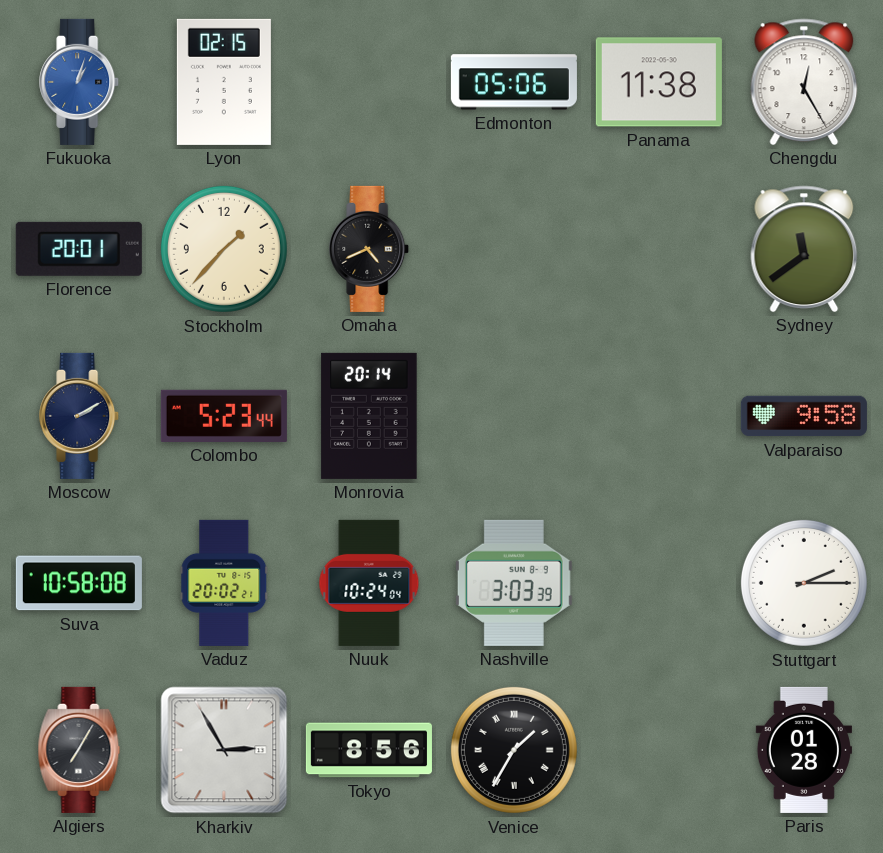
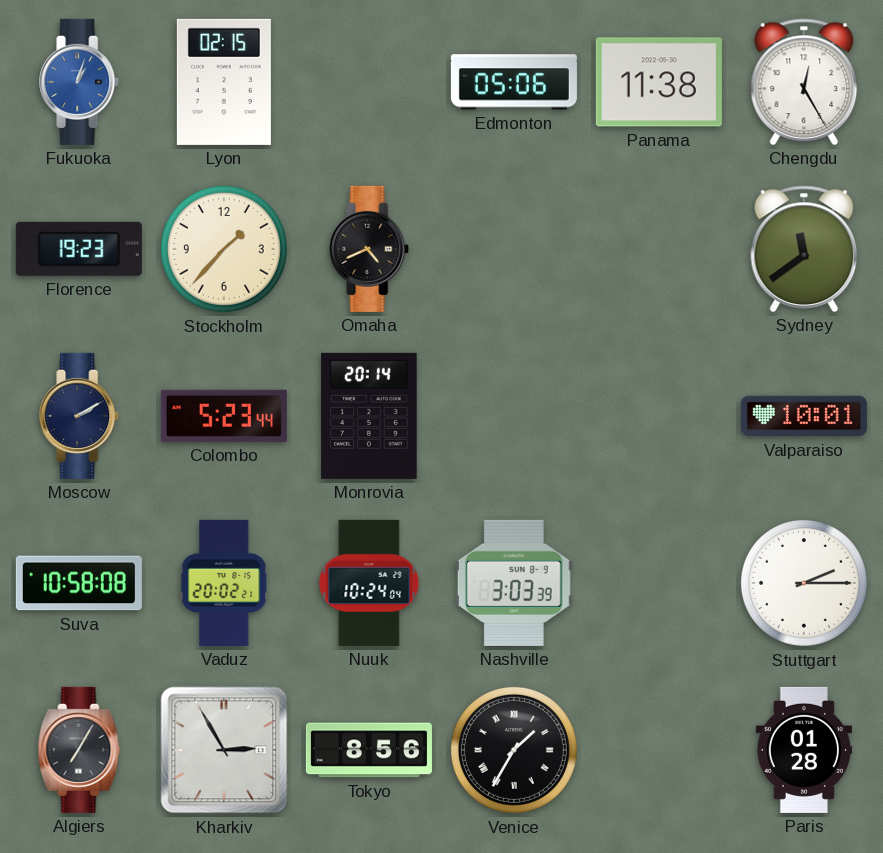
Florence: 20:01 -> 19:23 (79, 249)
Valparaiso: 9:58 -> 10:01 (804, 416)
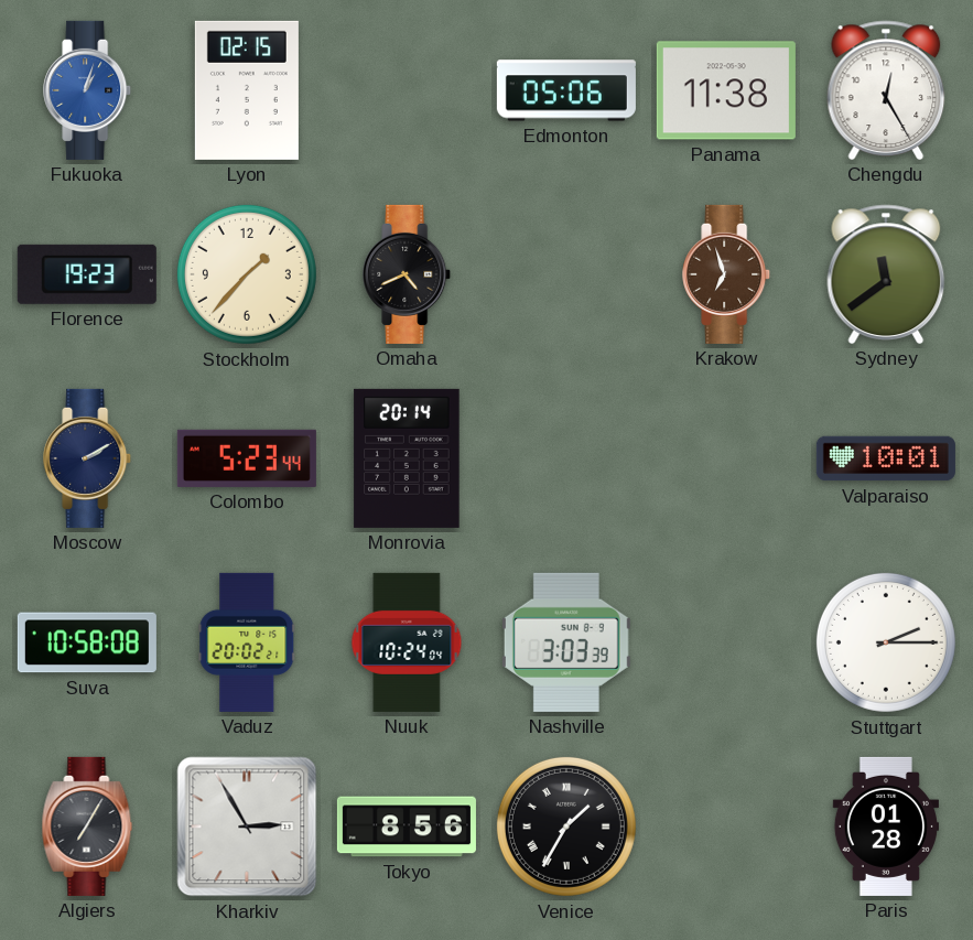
Krakow: none -> 6:57 (727, 274)
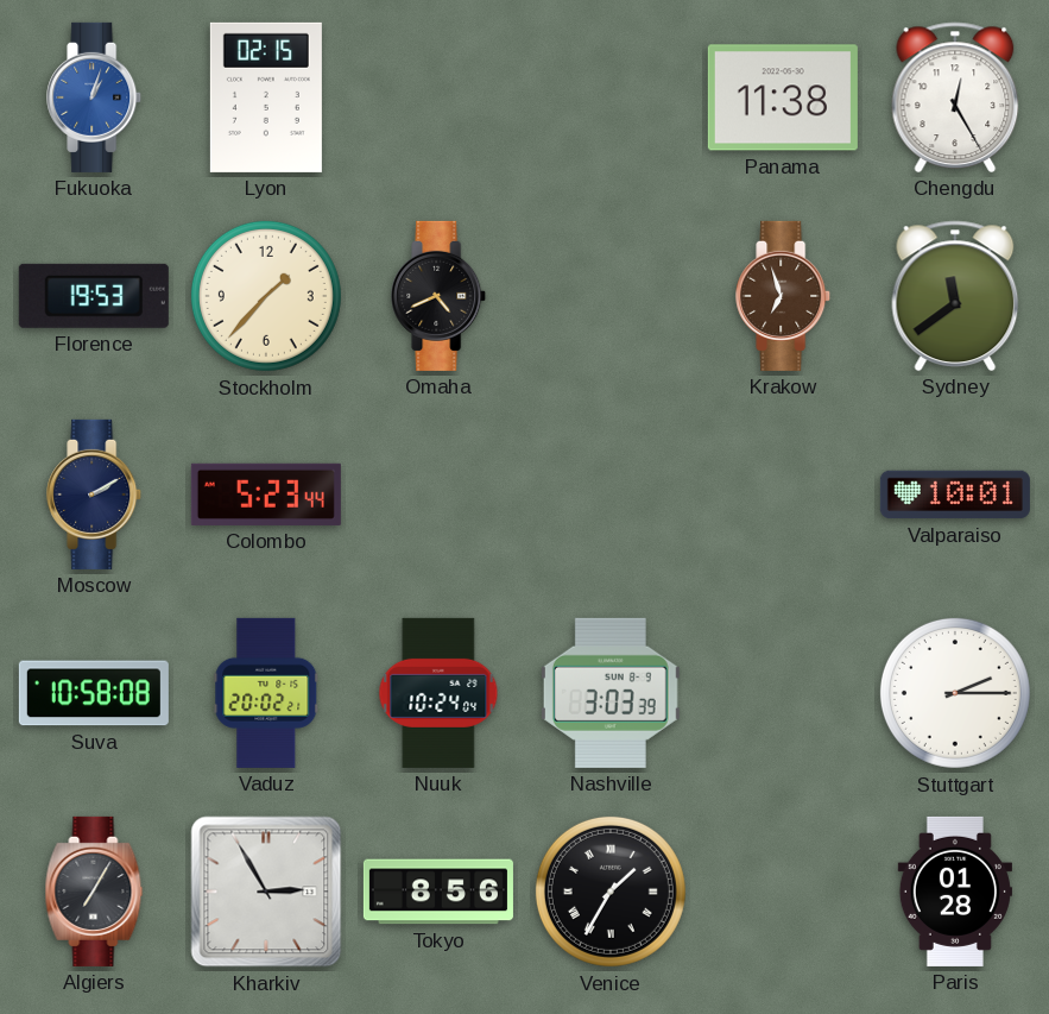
Edmonton: 05:06 -> none (566, 90)
Florence: 19:23 -> 19:53 (94, 296)
Monrovia: 20:14 -> none (407, 458)
